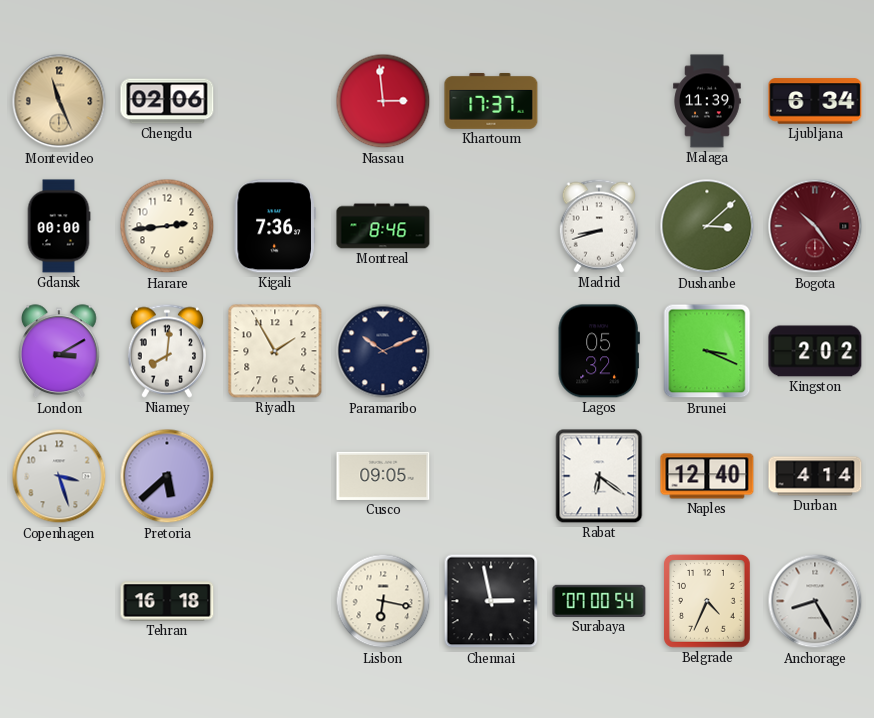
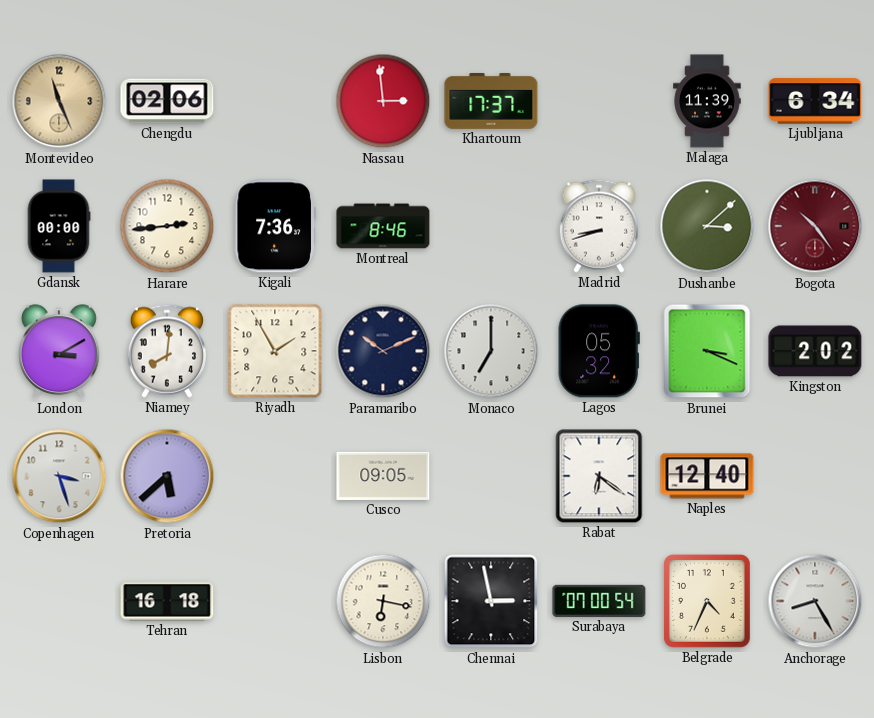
Monaco: none -> 7:00 (491, 351)
Durban: 4:14 -> none (815, 476)
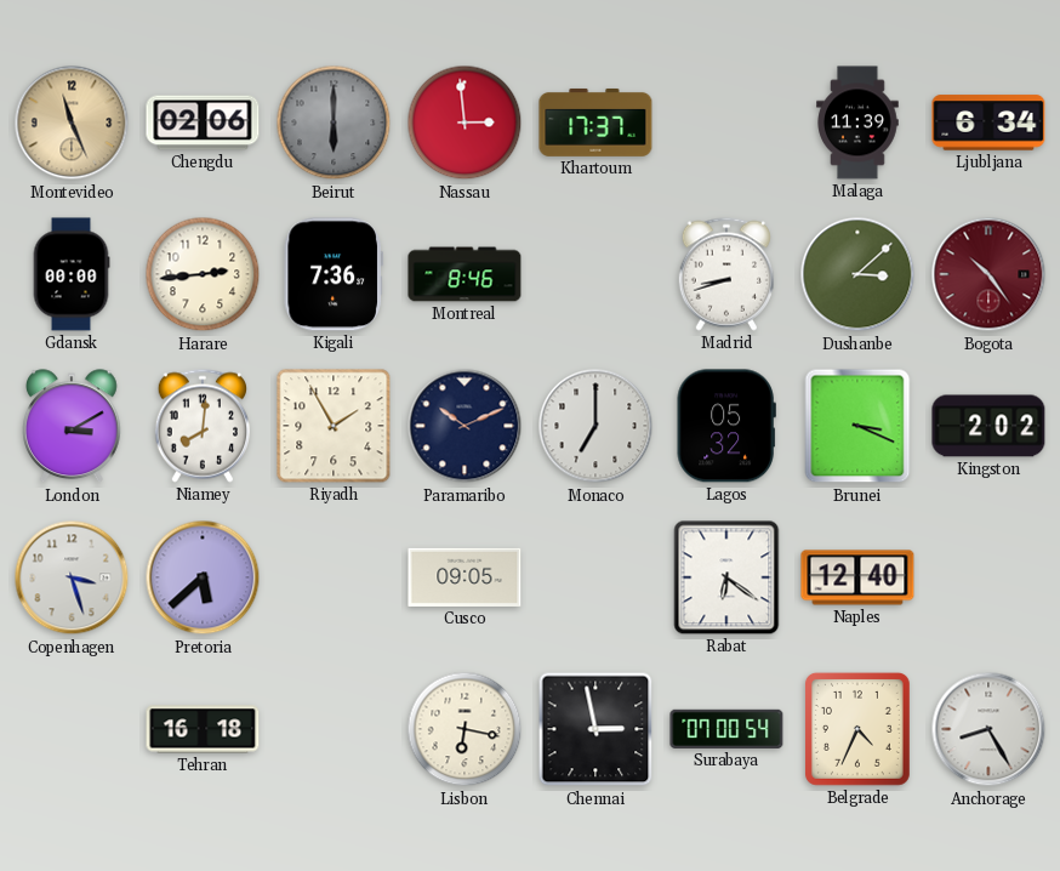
Beirut: none -> 6:00 (334, 123)
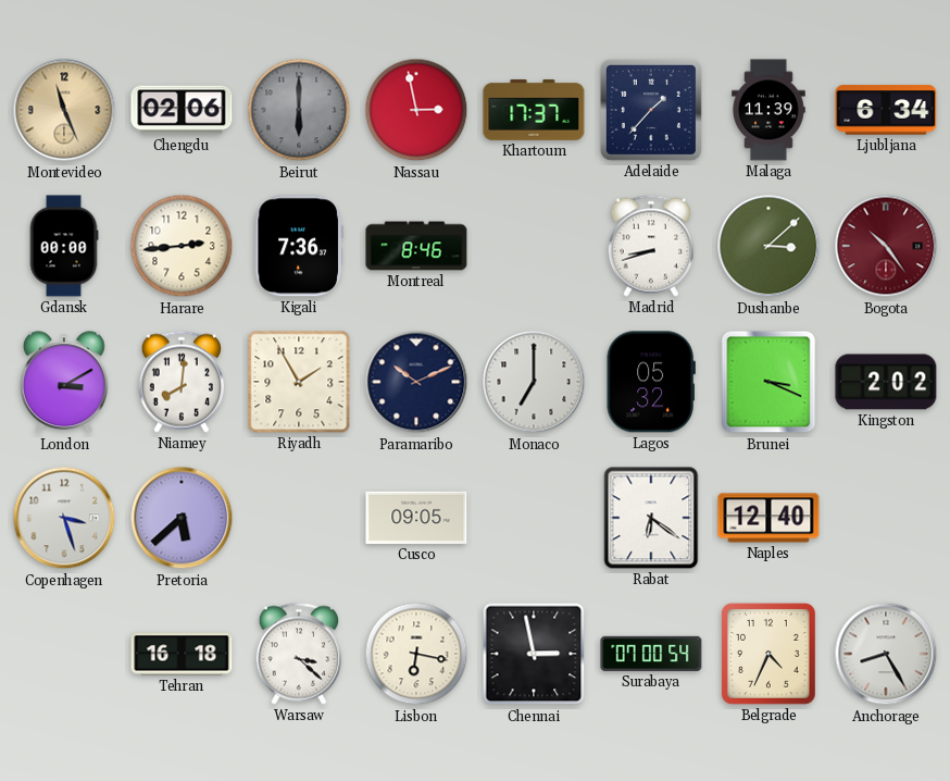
Nassau: 2:59 -> 2:58 (416, 110)
Adelaide: none -> 1:37 (651, 110)
Warsaw: none -> 3:22 (298, 654)
